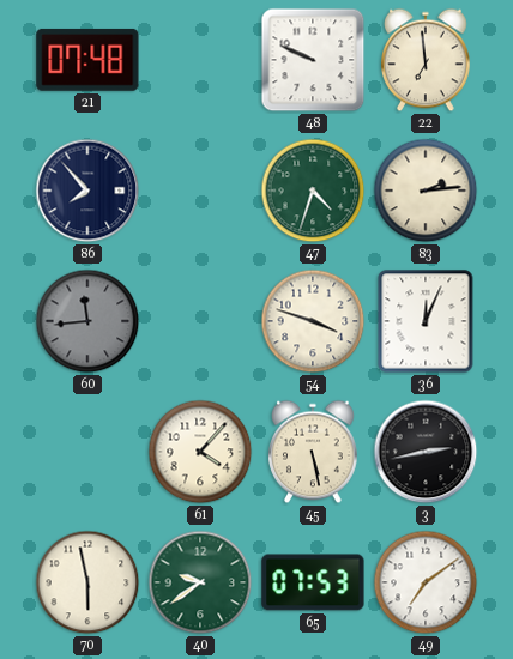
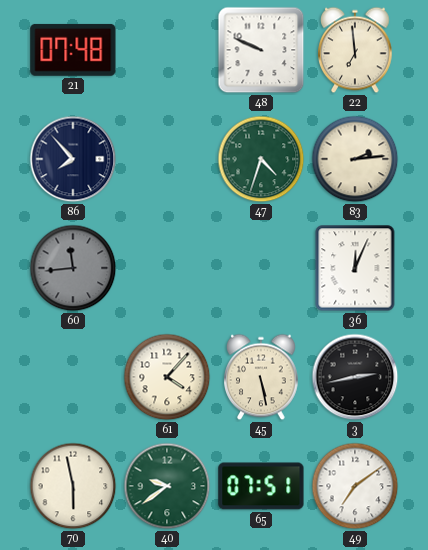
54: 3:48 -> none (313, 321)
65: 07:53 -> 07:51 (261, 486)
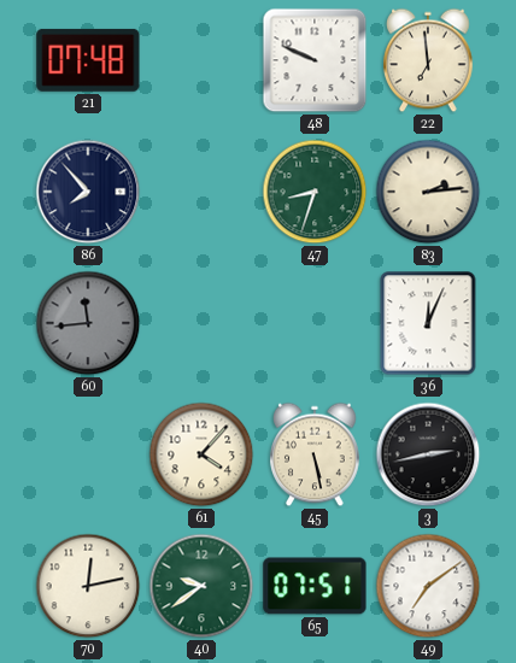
47: 4:33 -> 8:33 (315, 192)
70: 5:58 -> 12:13 (88, 586)
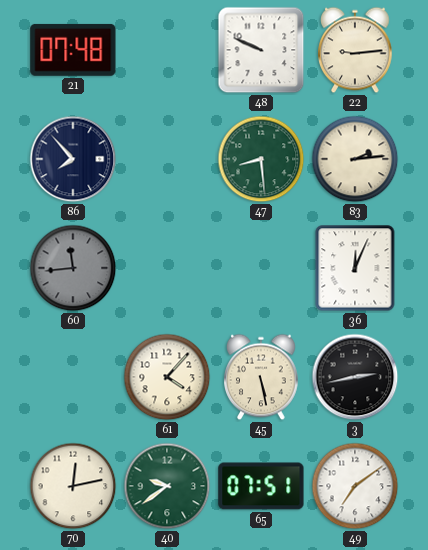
22: 6:59 -> 9:14 (356, 50)
47: 8:33 -> 8:29 (261, 159)
